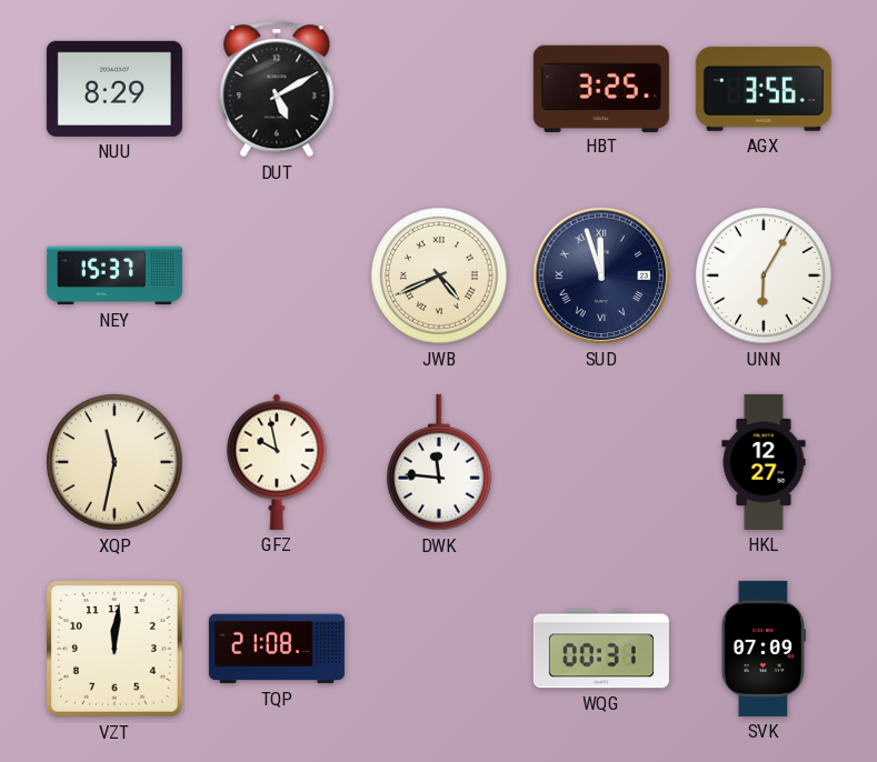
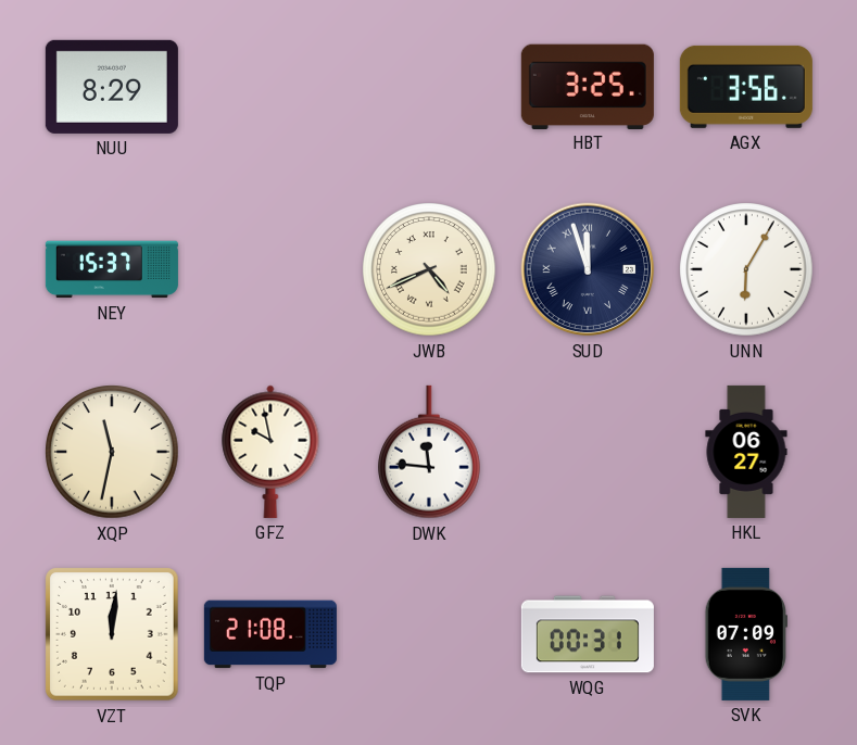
DUT: 5:10 -> none (277, 89)
HKL: 12:27 -> 06:27 (746, 452)
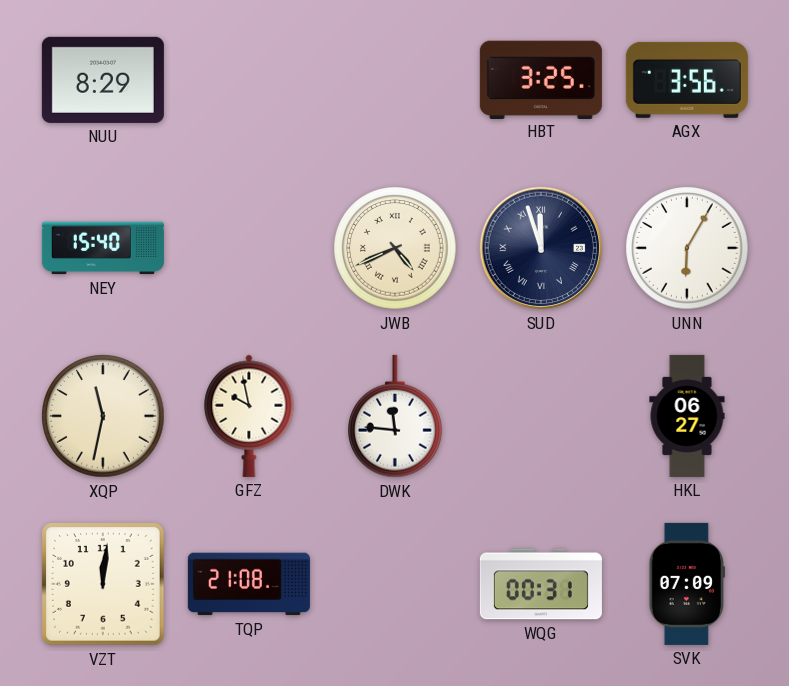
NEY: 15:37 -> 15:40 (103, 248)
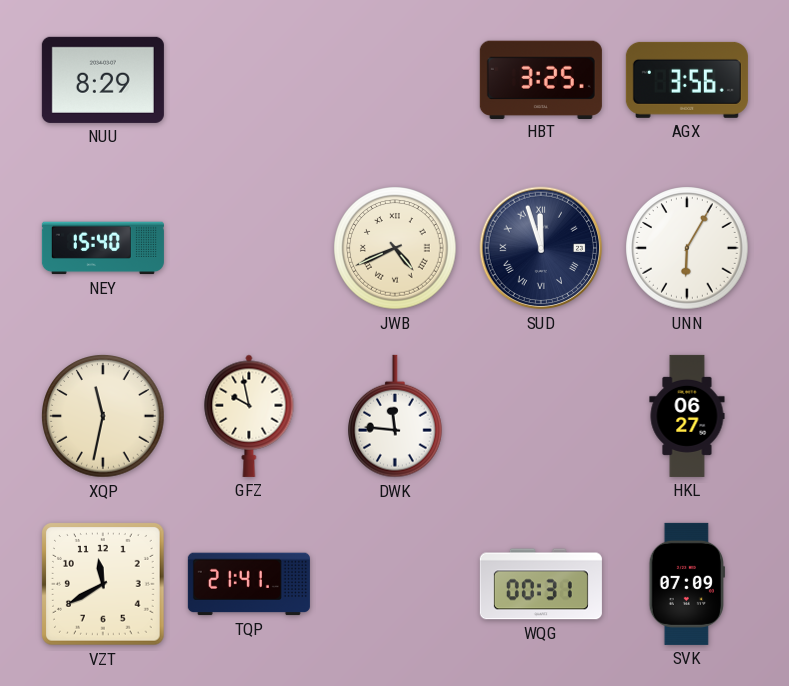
VZT: 12:01 -> 11:40 (104, 585)
TQP: 21:08 -> 21:41 (249, 584)
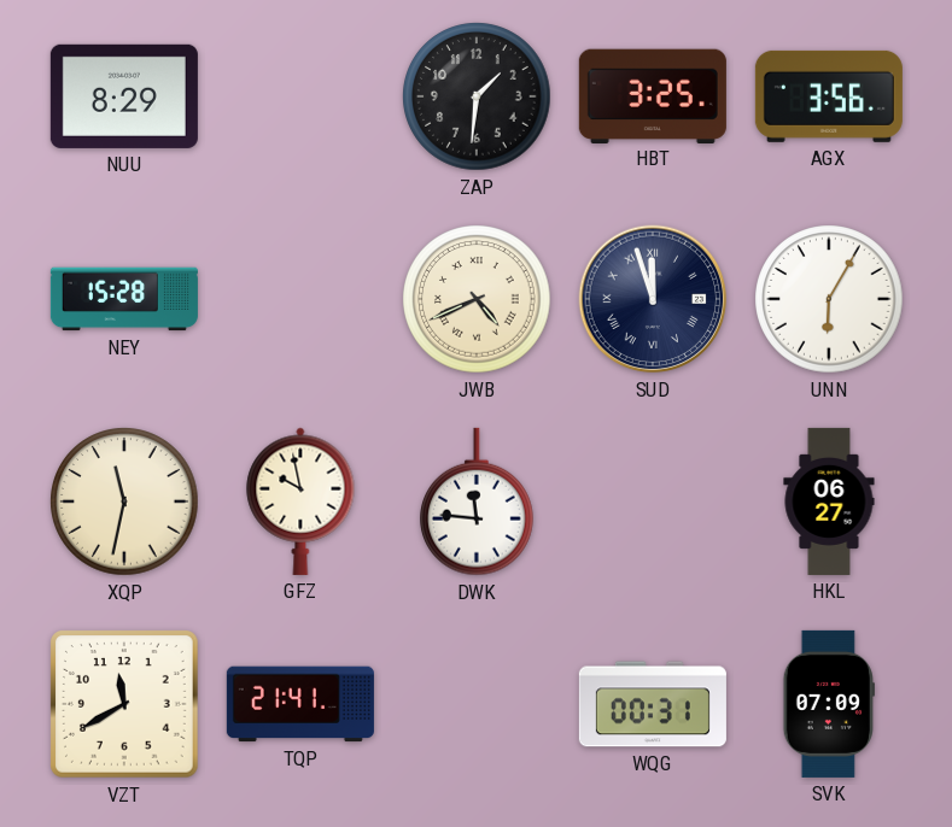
ZAP: none -> 1:31 (477, 96)
NEY: 15:40 -> 15:28 (124, 299)
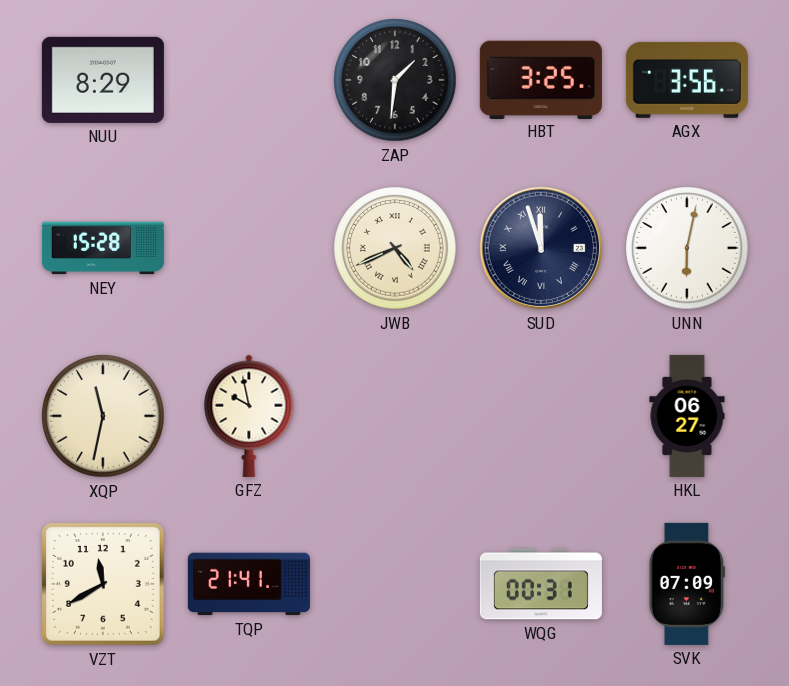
UNN: 6:05 -> 6:02 (687, 248)
DWK: 11:46 -> none (478, 502)
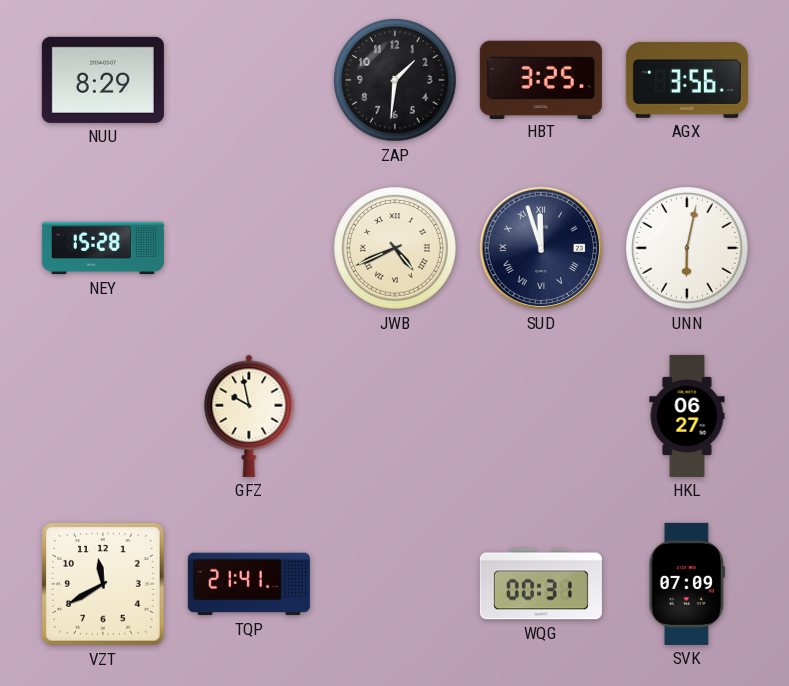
XQP: 11:32 -> none (103, 416)
